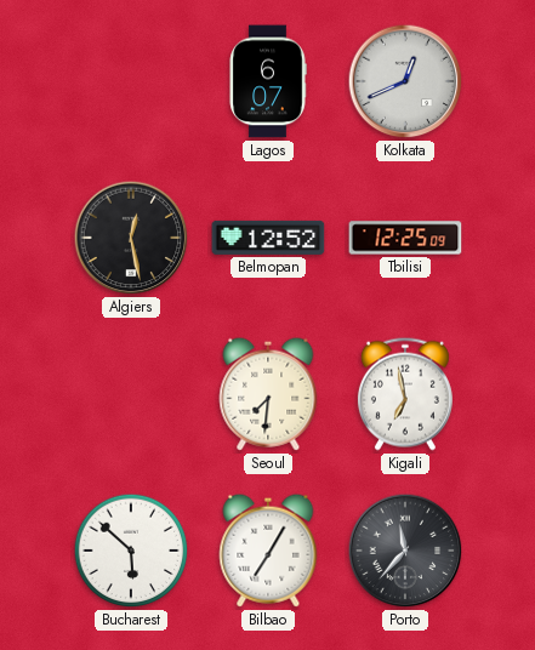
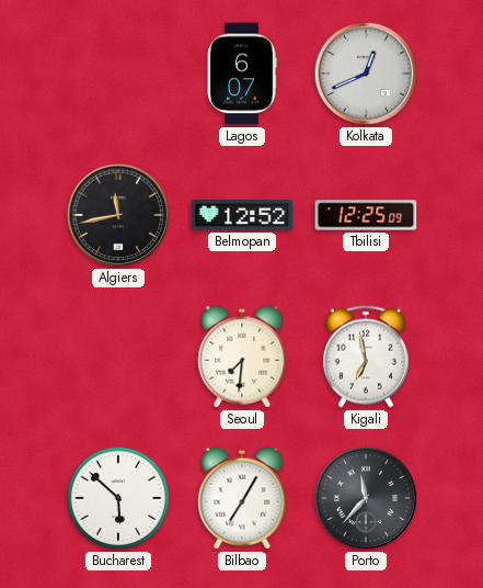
Algiers: 12:28 -> 11:43 (118, 215)
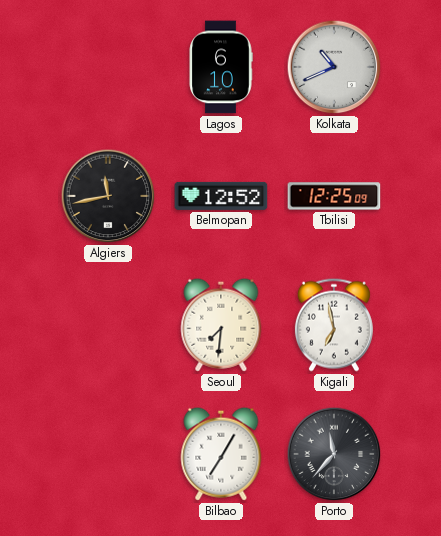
Lagos: 6:07 -> 6:10 (221, 67)
Kolkata: 12:41 -> 10:41 (334, 67)
Bucharest: 5:52 -> none (118, 498)
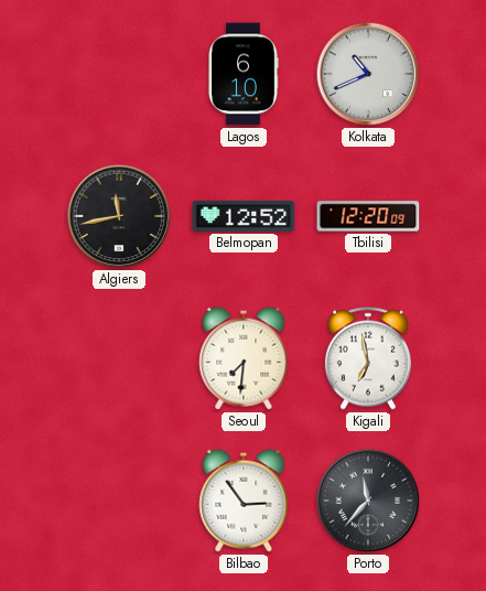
Tbilisi: 12:25 -> 12:20 (368, 216)
Bilbao: 7:05 -> 2:54 (244, 501)
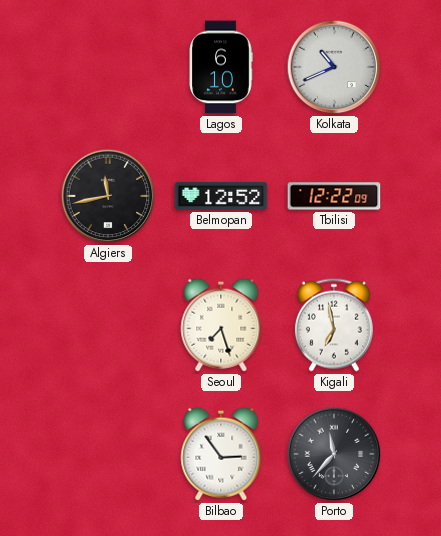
Tbilisi: 12:20 -> 12:22 (334, 196)
Seoul: 7:31 -> 7:27 (221, 325)
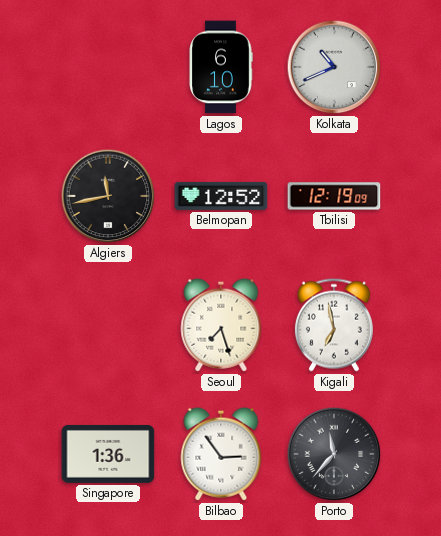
Tbilisi: 12:22 -> 12:19 (334, 196)
Singapore: none -> 1:36 (108, 454)
